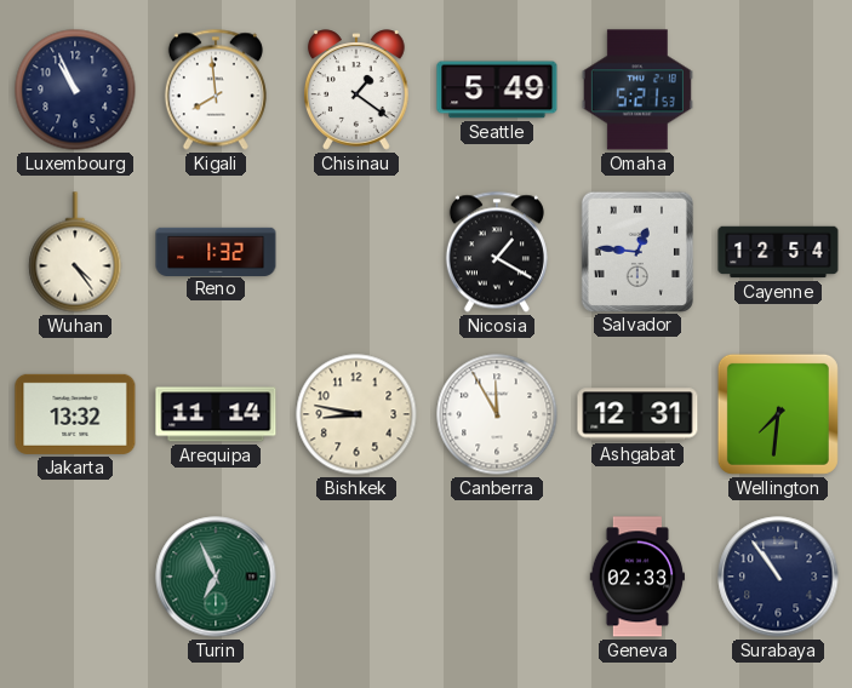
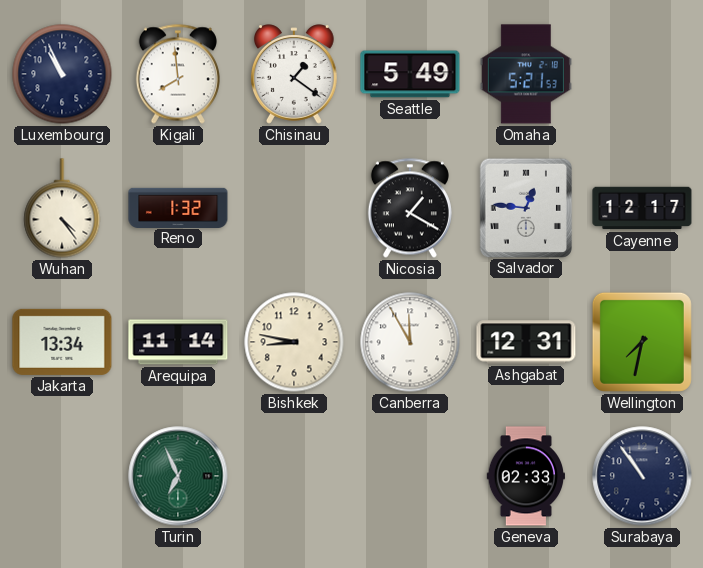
Cayenne: 12:54 -> 12:17 (642, 208)
Jakarta: 13:32 -> 13:34 (62, 342)
Wellington: 7:31 -> 7:32 (642, 342)
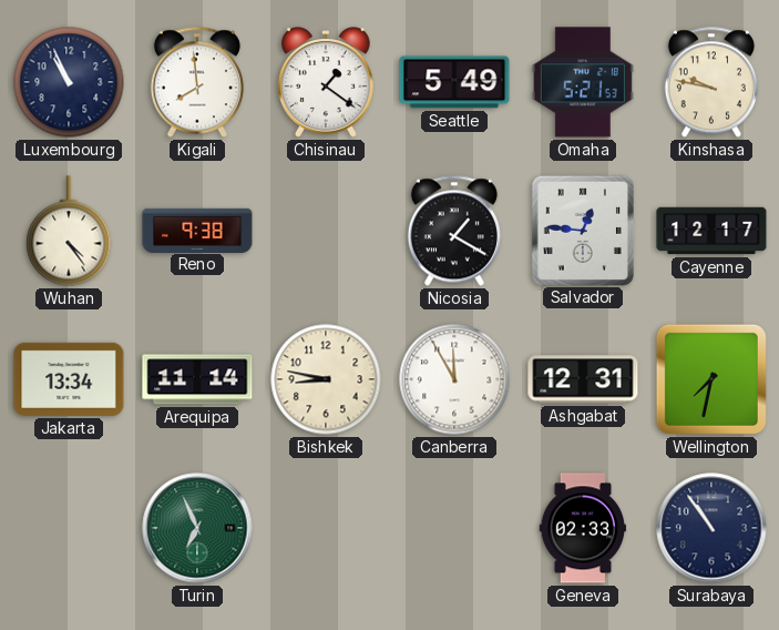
Kinshasa: none -> 9:47 (711, 82)
Reno: 1:32 -> 9:38 (197, 230)
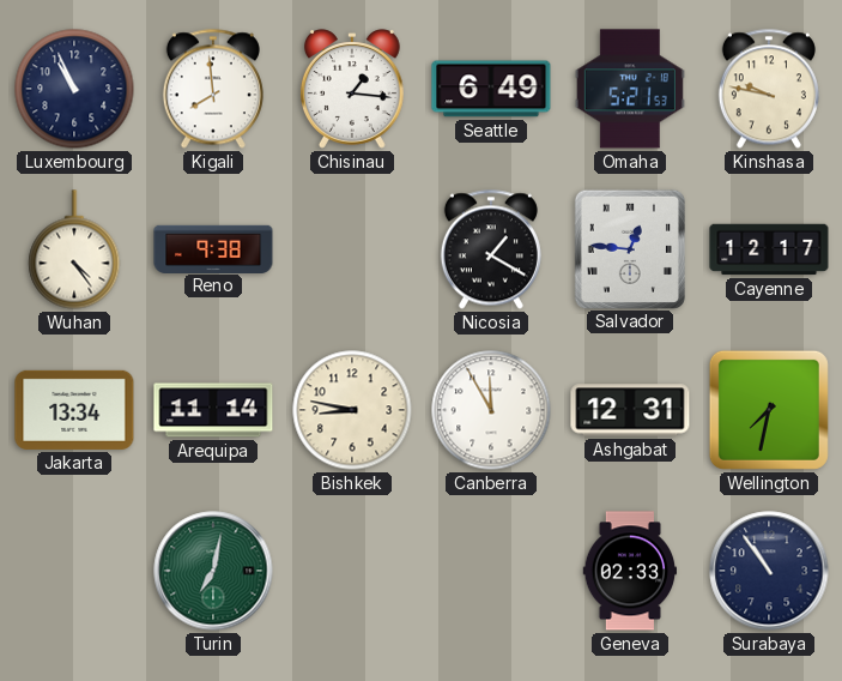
Chisinau: 1:21 -> 1:16 (352, 89)
Seattle: 5:49 -> 6:49 (491, 89)
Turin: 6:56 -> 7:02 (213, 571)
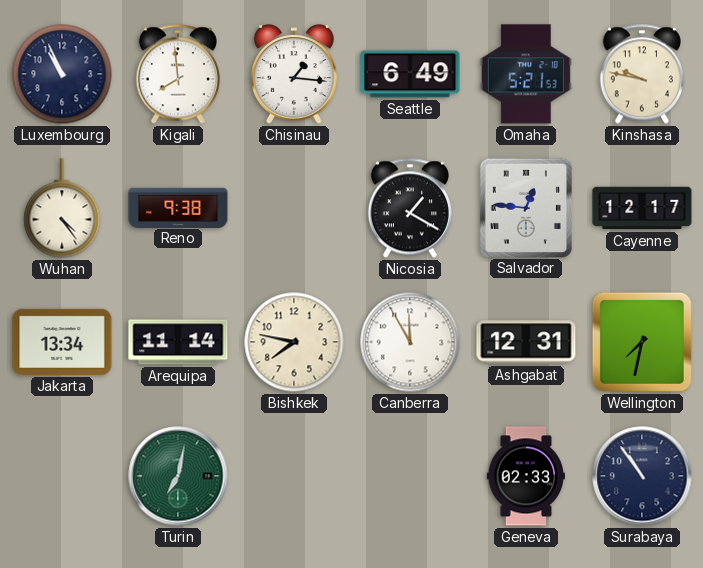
Bishkek: 8:47 -> 7:47 (294, 342)
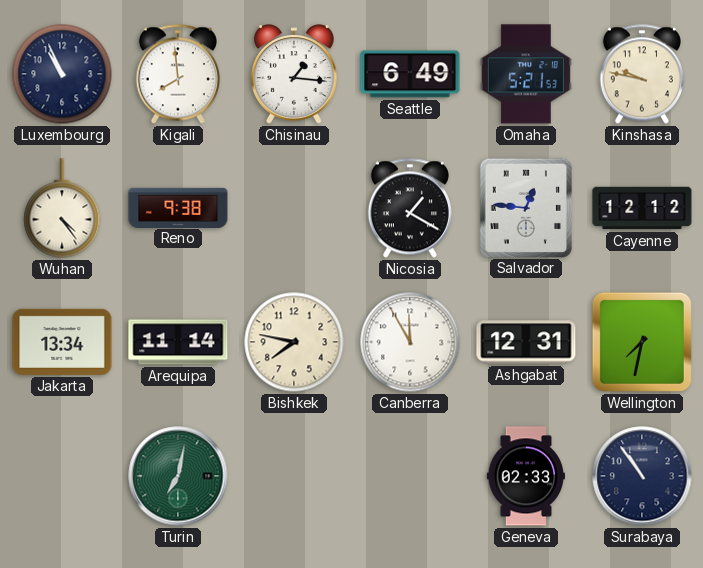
Cayenne: 12:17 -> 12:12 (642, 208)
